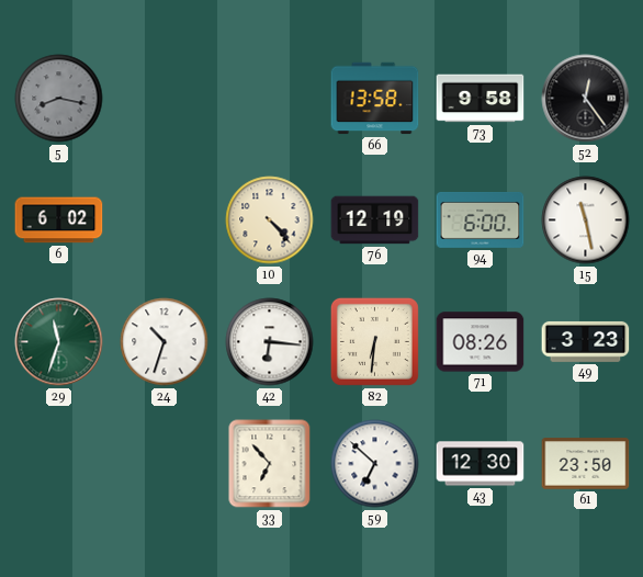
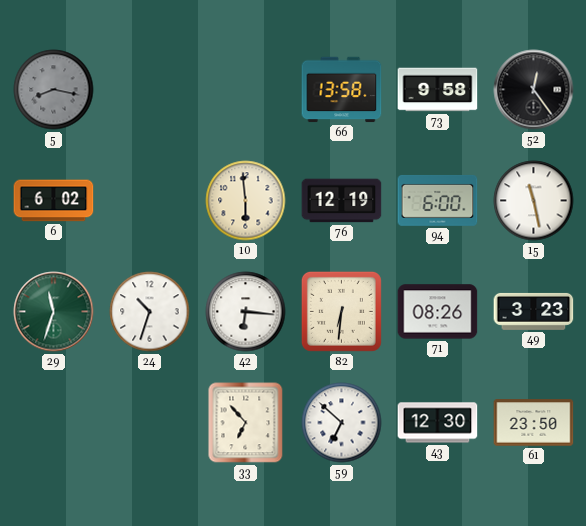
10: 4:23 -> 5:59 (246, 201)
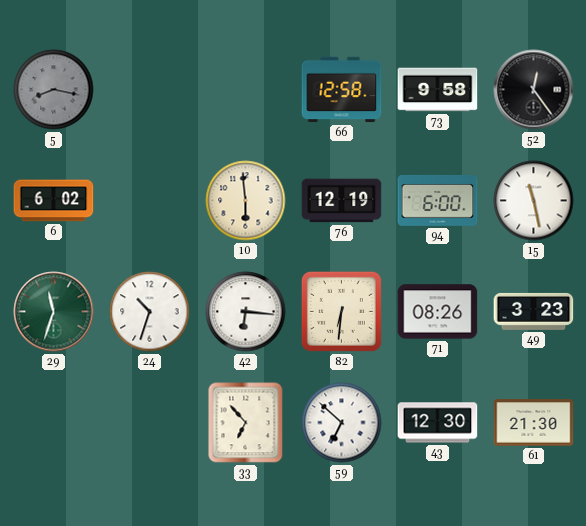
66: 13:58 -> 12:58 (342, 90)
61: 23:50 -> 21:30 (534, 423)
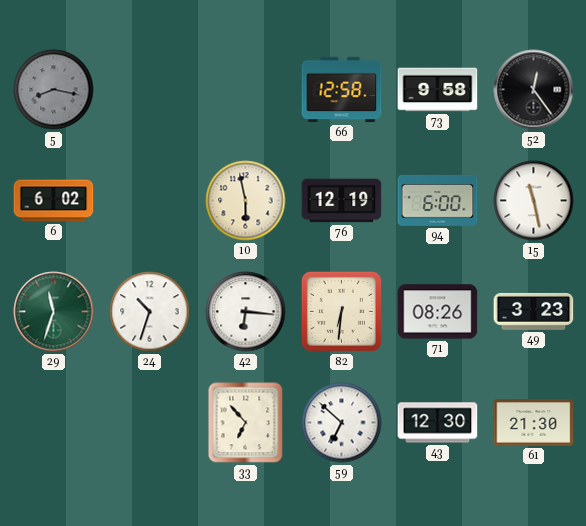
10: 5:59 -> 5:58 (246, 201)
